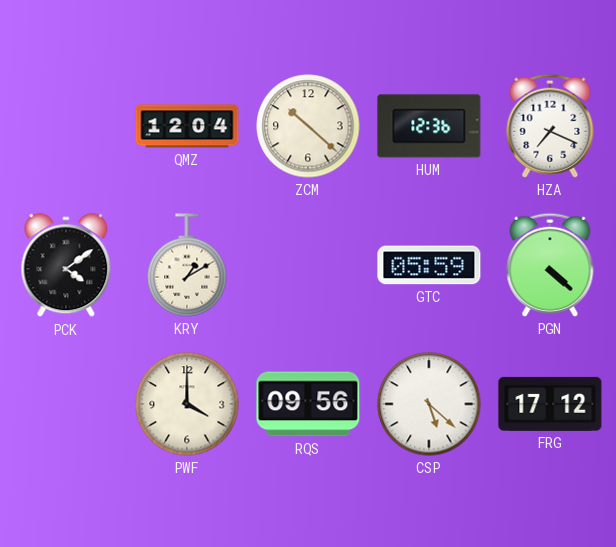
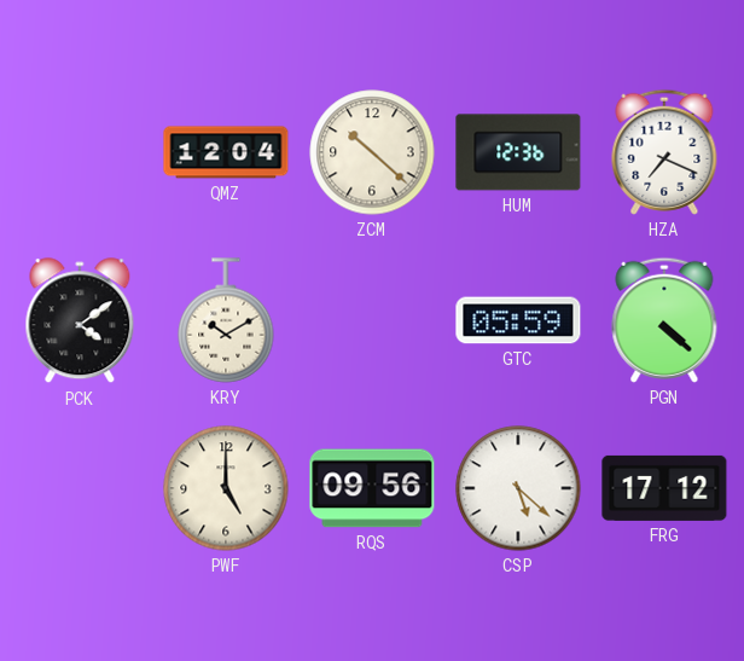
KRY: 1:10 -> 10:10 (226, 320)
PWF: 4:00 -> 5:00 (226, 488)
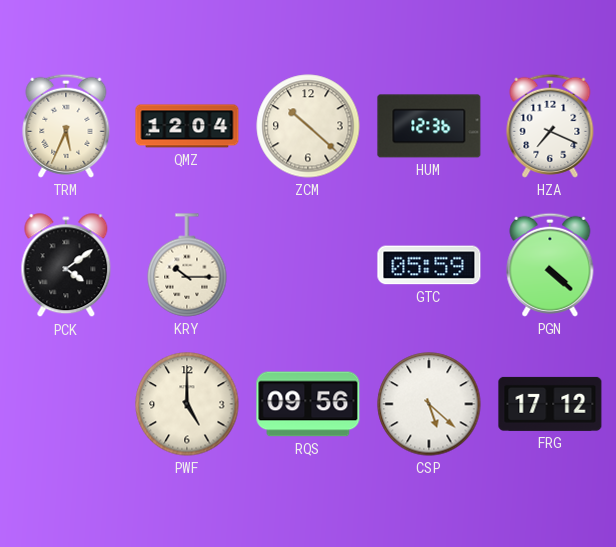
TRM: none -> 5:34 (66, 126)
KRY: 10:10 -> 10:15 (187, 265)
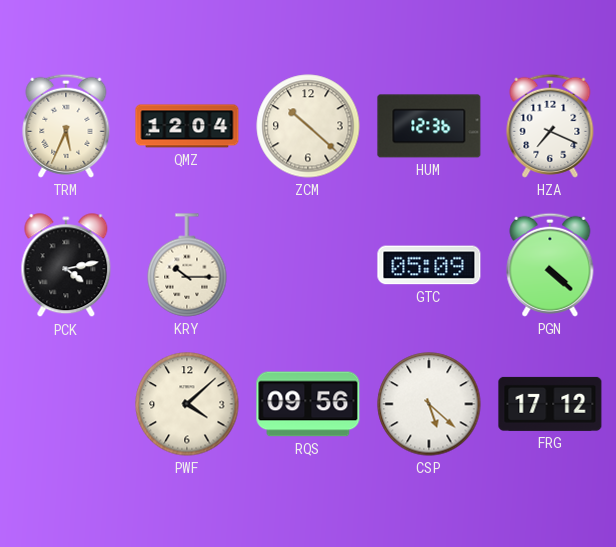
PCK: 4:09 -> 4:13 (66, 266)
GTC: 05:59 -> 05:09 (429, 265)
PWF: 5:00 -> 4:08 (187, 404)
